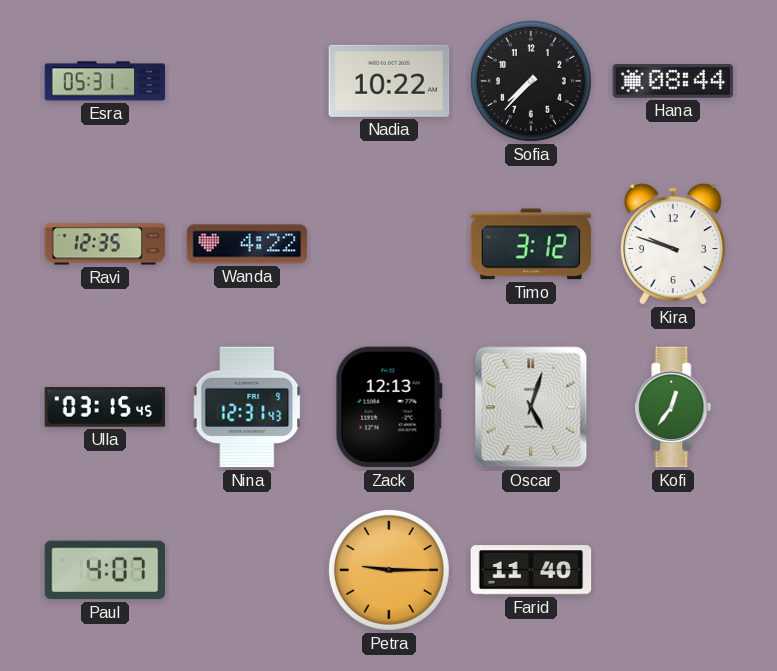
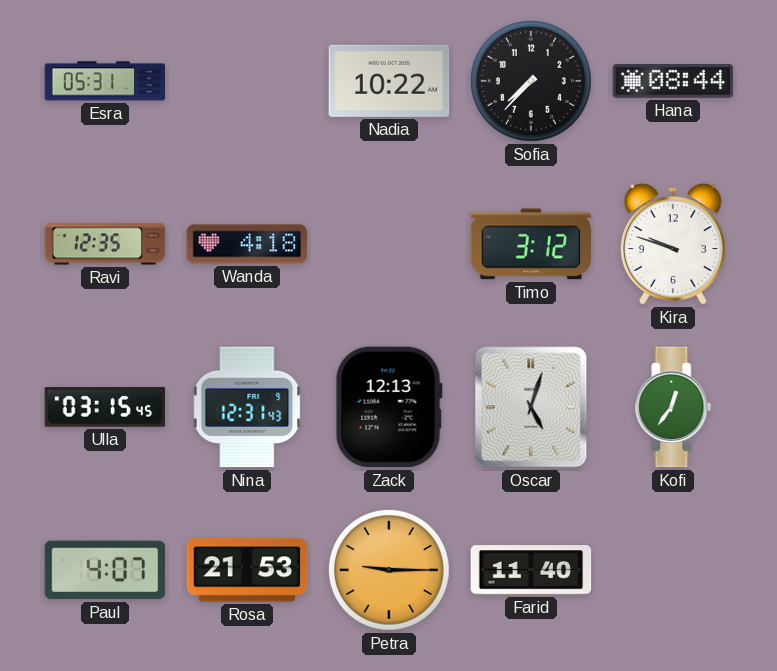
Wanda: 4:22 -> 4:18 (247, 244)
Rosa: none -> 21:53 (247, 570)
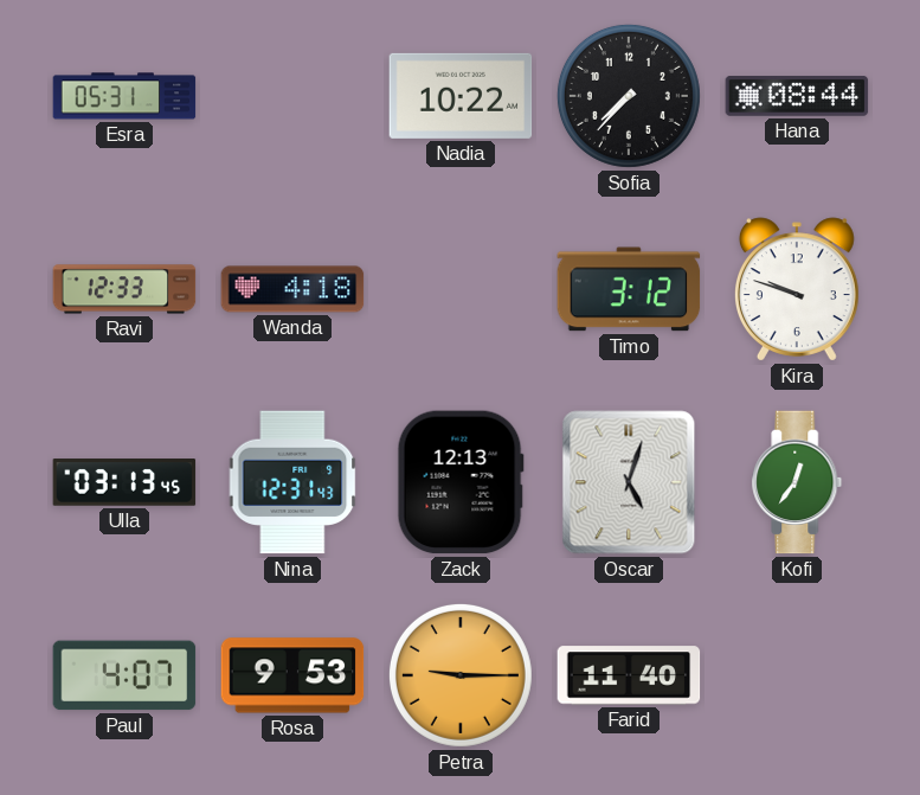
Ravi: 12:35 -> 12:33 (124, 289)
Ulla: 03:15 -> 03:13 (124, 482)
Rosa: 21:53 -> 9:53 (292, 675)
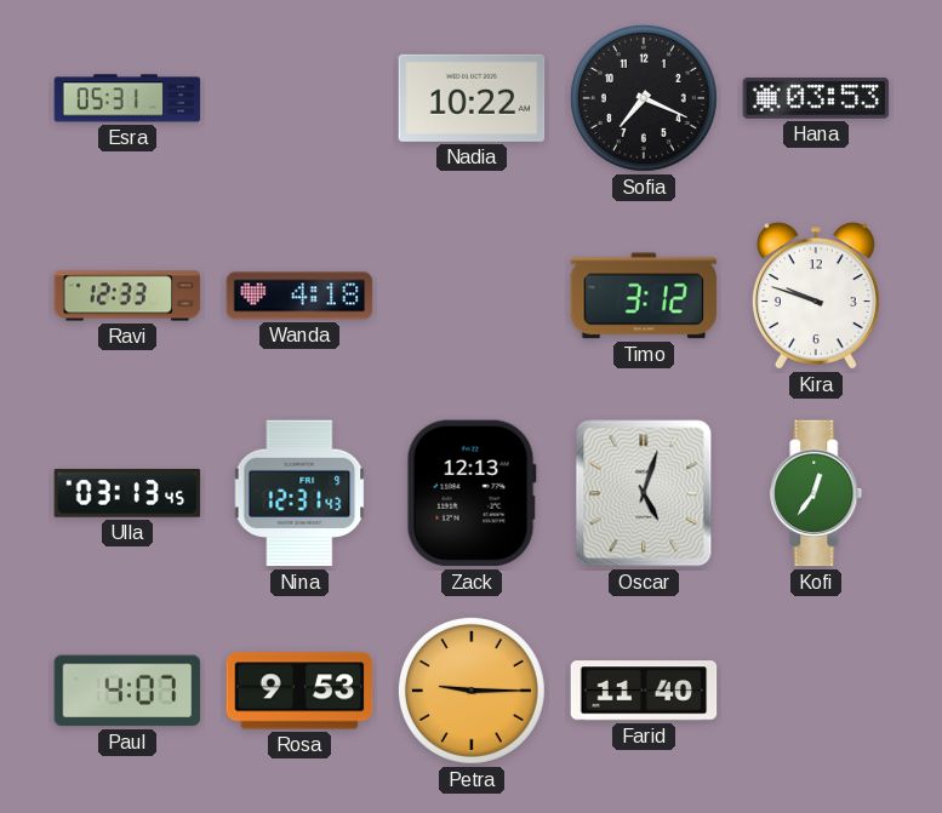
Sofia: 7:37 -> 7:19 (644, 98)
Hana: 08:44 -> 03:53 (816, 99)
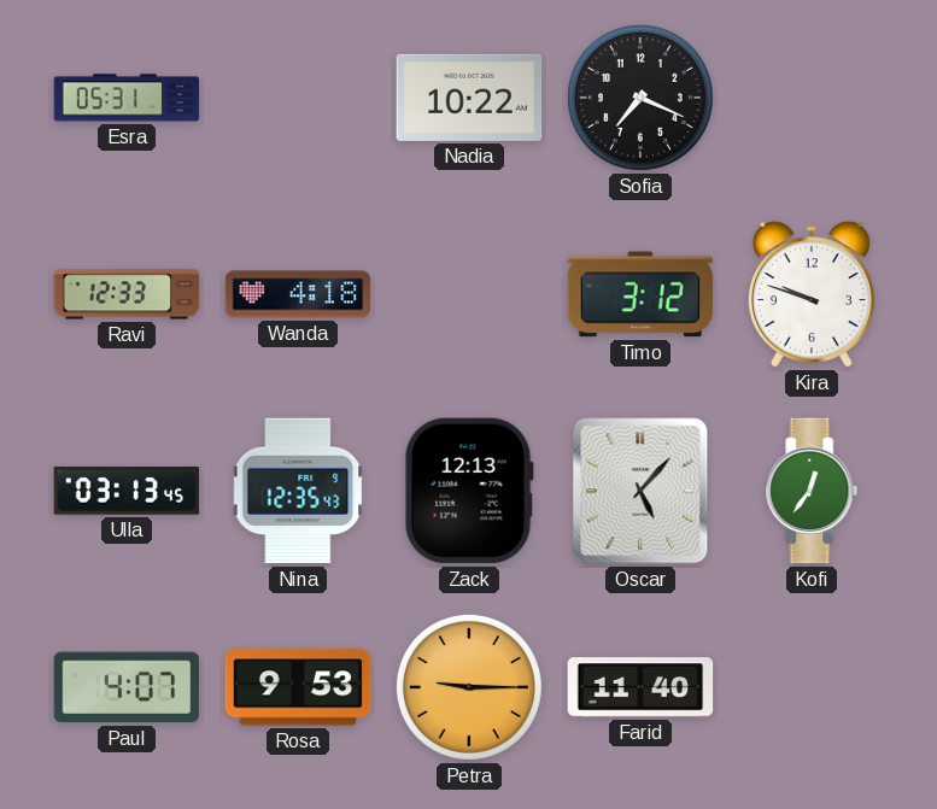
Hana: 03:53 -> none (816, 99)
Nina: 12:31 -> 12:35 (298, 491)
Oscar: 5:03 -> 5:07 (640, 491)
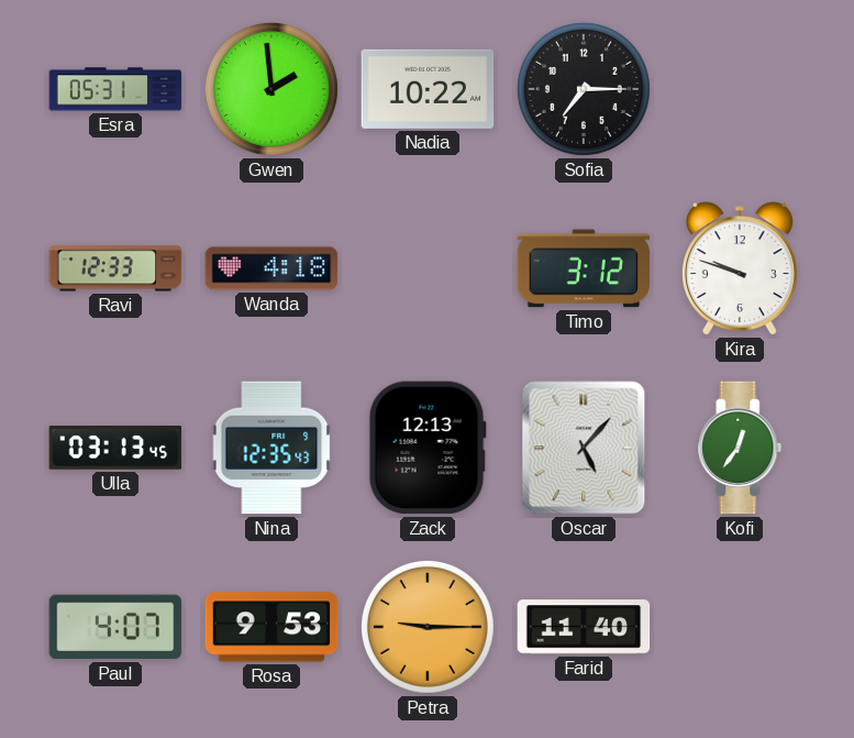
Gwen: none -> 1:59 (271, 89)
Sofia: 7:19 -> 7:15 (584, 89)
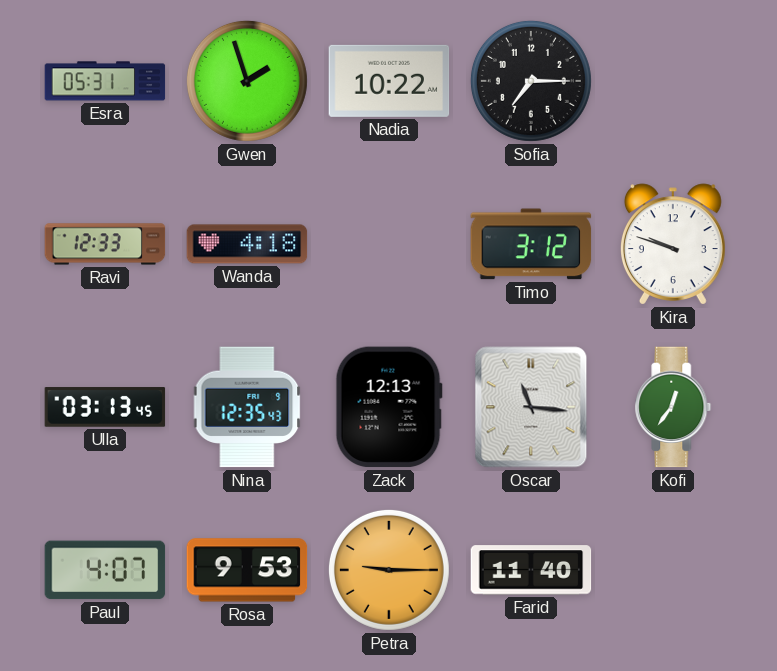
Gwen: 1:59 -> 1:57 (247, 81)
Oscar: 5:07 -> 11:16 (531, 407)
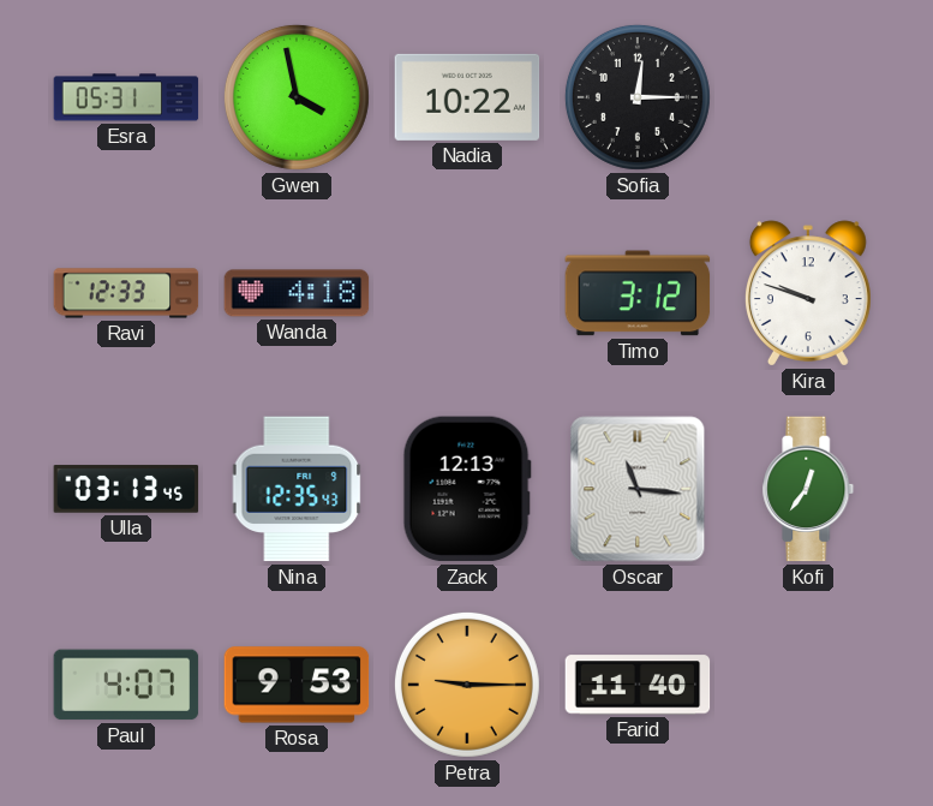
Gwen: 1:57 -> 3:58 (297, 97)
Sofia: 7:15 -> 12:15 (638, 97)
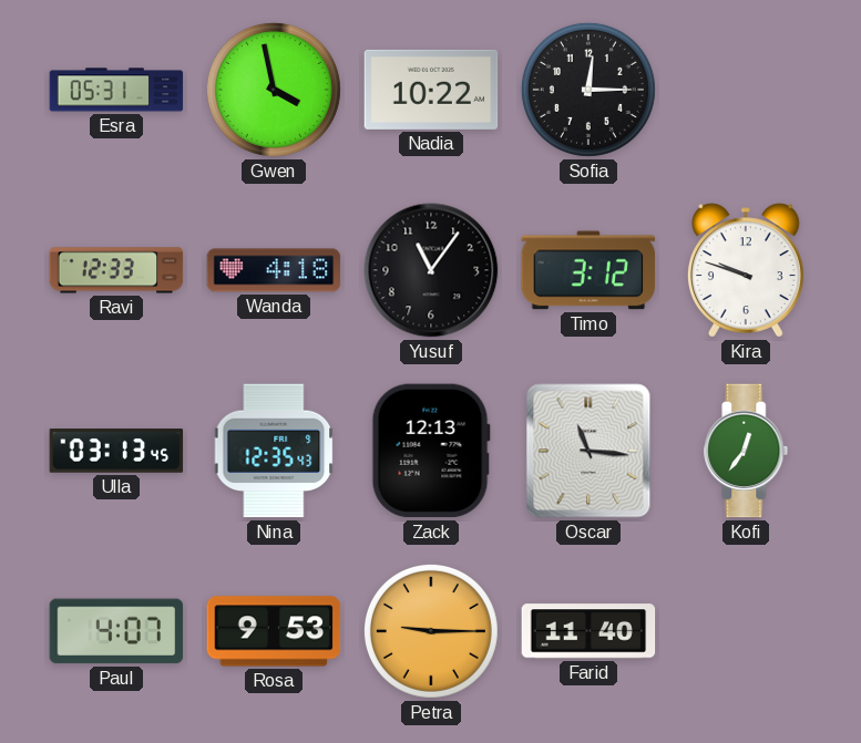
Yusuf: none -> 11:06 (431, 270)
